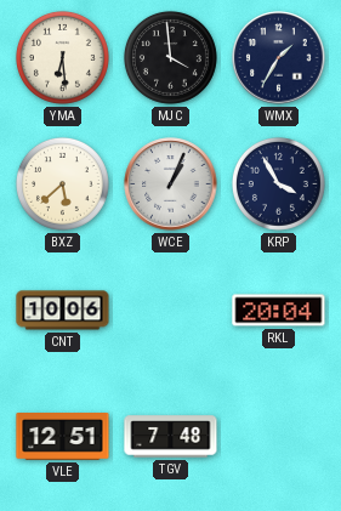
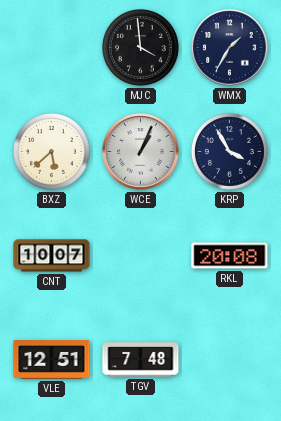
YMA: 6:29 -> none (62, 57)
CNT: 10:06 -> 10:07 (52, 256)
RKL: 20:04 -> 20:08 (230, 256)
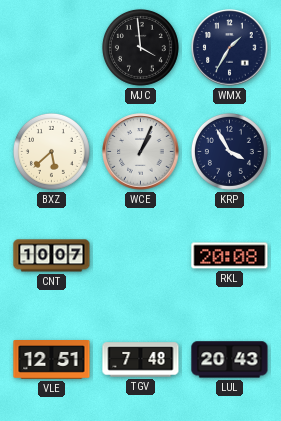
LUL: none -> 20:43 (230, 360)
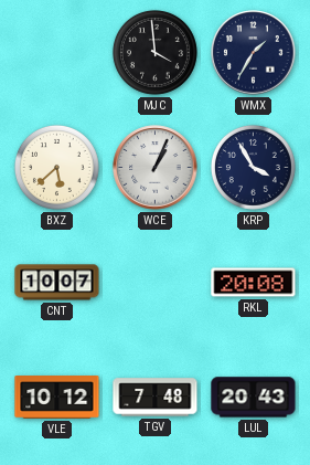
VLE: 12:51 -> 10:12 (57, 398)
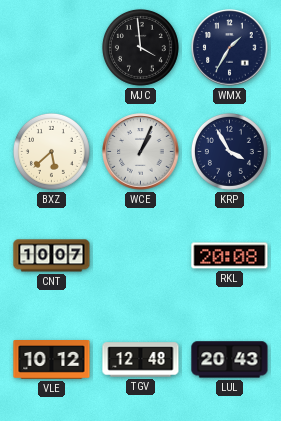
TGV: 7:48 -> 12:48 (141, 360)
